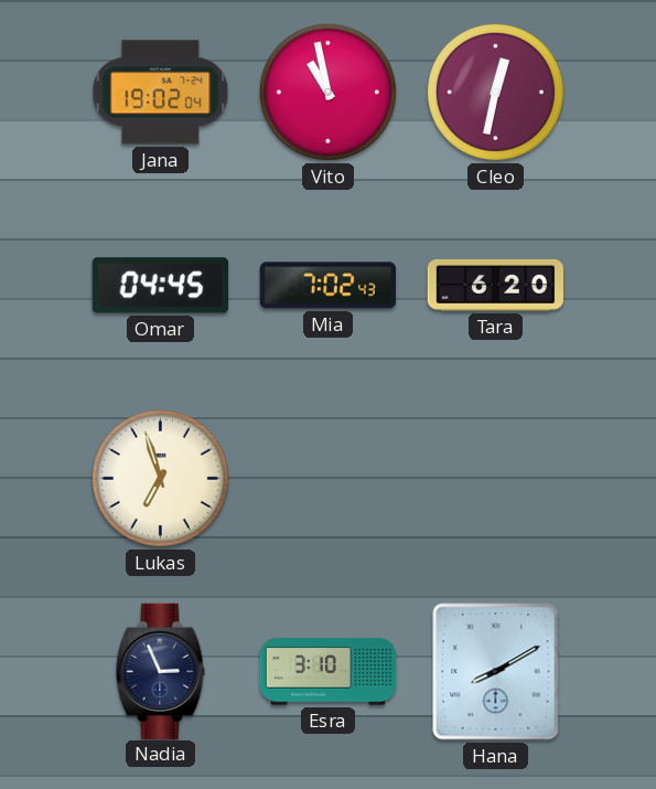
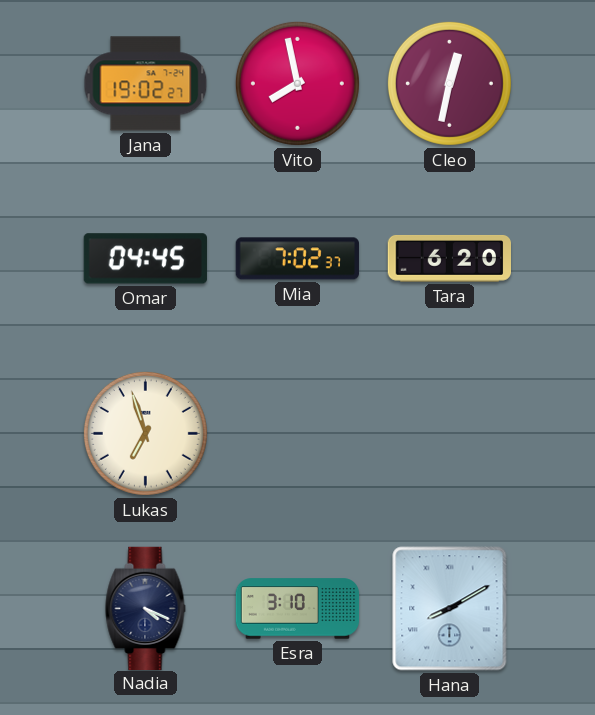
Jana: 19:02:04 -> 19:02:27 (146, 84)
Vito: 10:58 -> 7:58 (297, 83)
Mia: 7:02:43 -> 7:02:37 (297, 259)
Nadia: 2:56 -> 4:19 (146, 608)
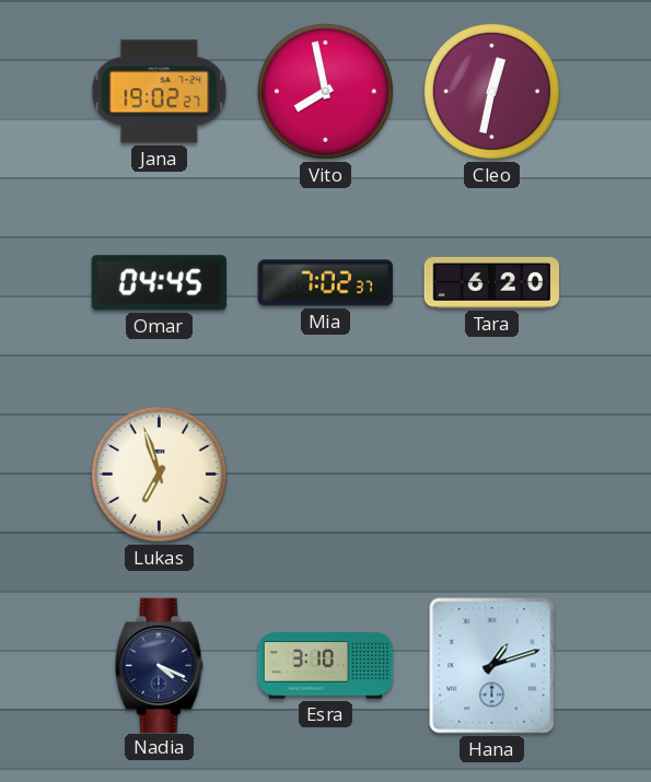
Hana: 8:10 -> 1:12 (492, 666)
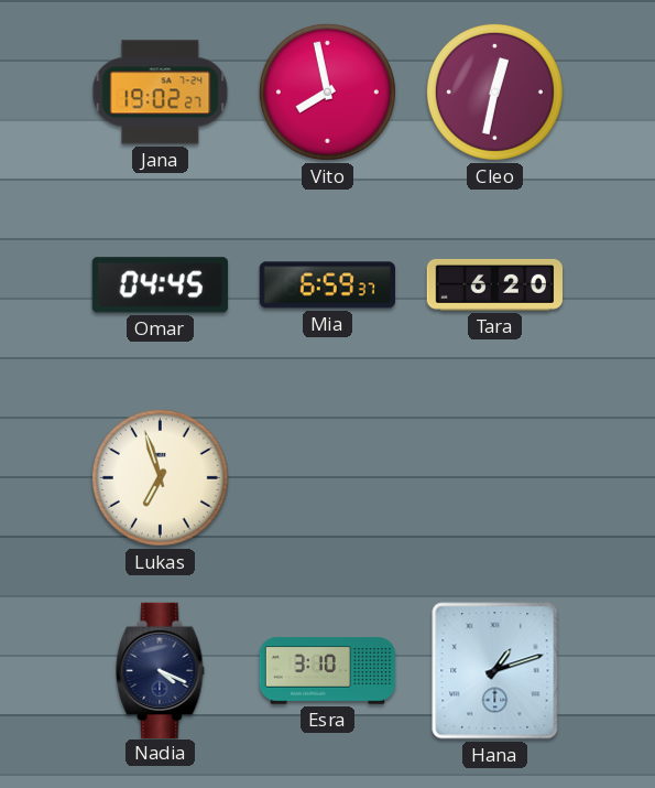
Mia: 7:02 -> 6:59 (327, 285)
